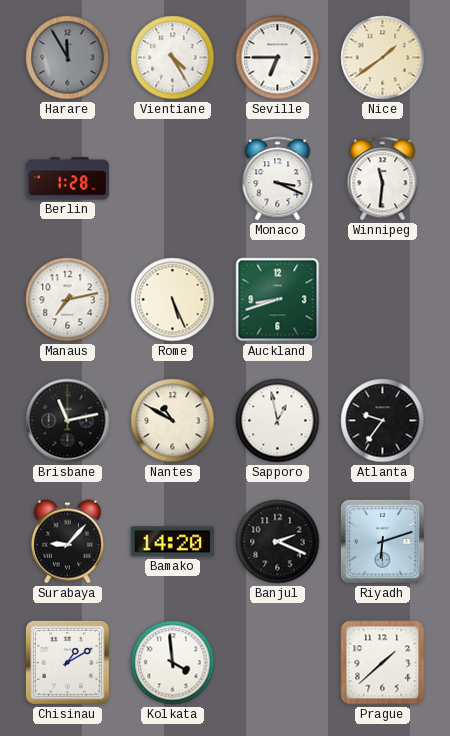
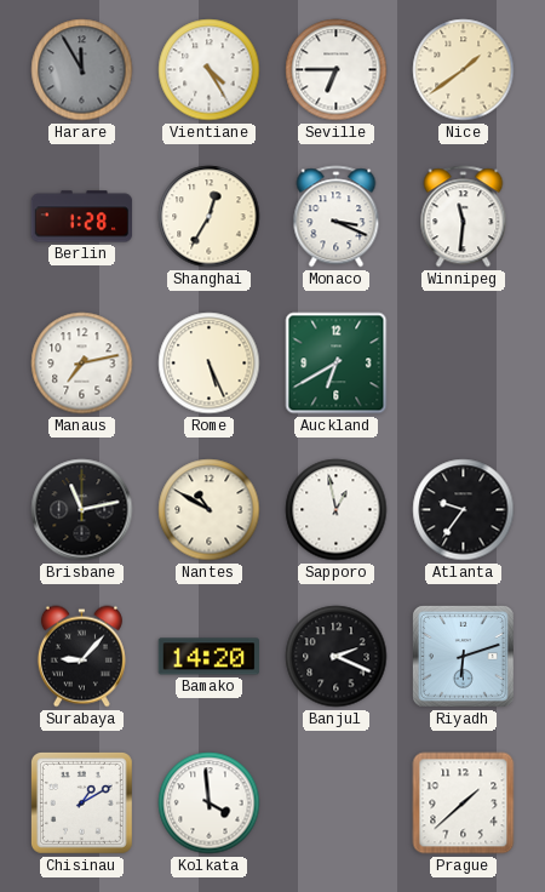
Shanghai: none -> 12:35 (210, 217)
Auckland: 8:42 -> 6:40 (337, 364)
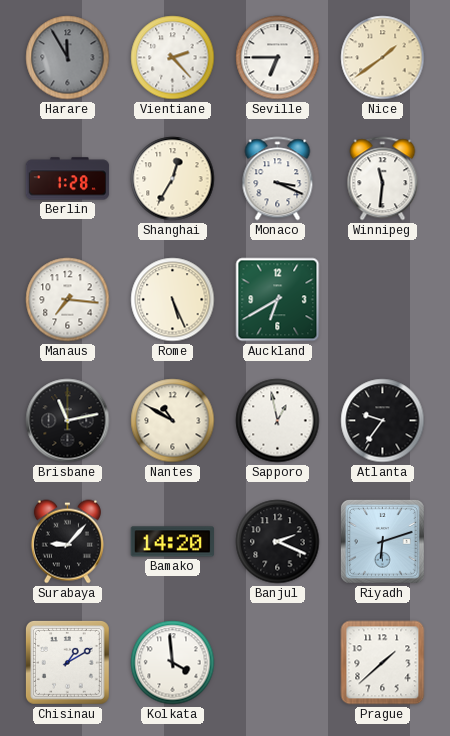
Vientiane: 4:25 -> 2:23 (173, 58)
Manaus: 7:13 -> 7:16 (68, 300)
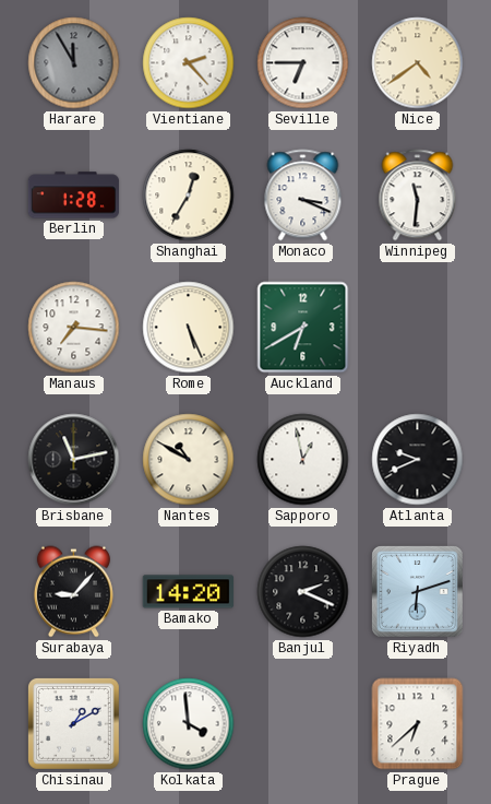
Nice: 1:39 -> 4:39 (418, 63)
Atlanta: 9:36 -> 9:41 (418, 460)
Prague: 1:38 -> 6:38 (418, 724)
